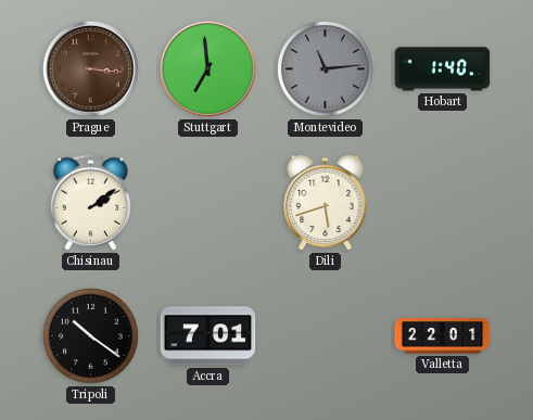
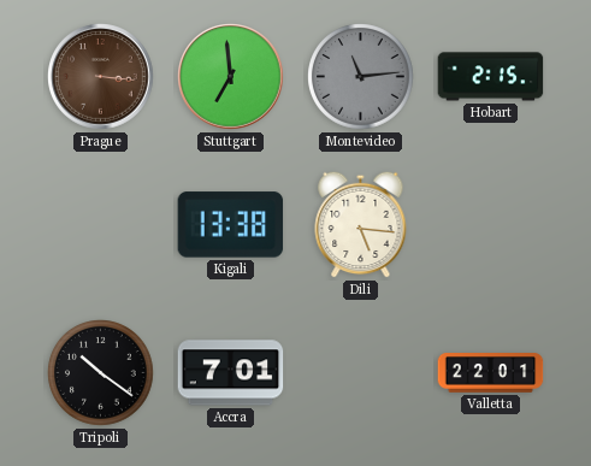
Hobart: 1:40 -> 2:15 (491, 77)
Chisinau: 2:09 -> none (90, 203)
Kigali: none -> 13:38 (231, 225)
Dili: 5:42 -> 5:16 (361, 224)
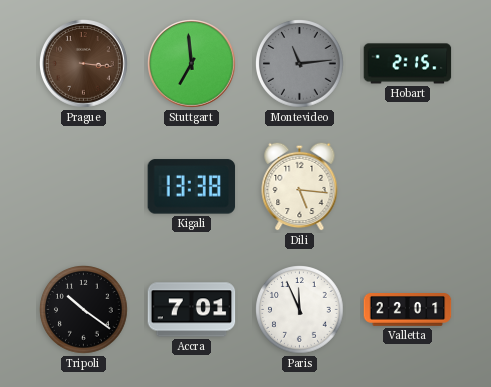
Paris: none -> 11:56 (300, 310)
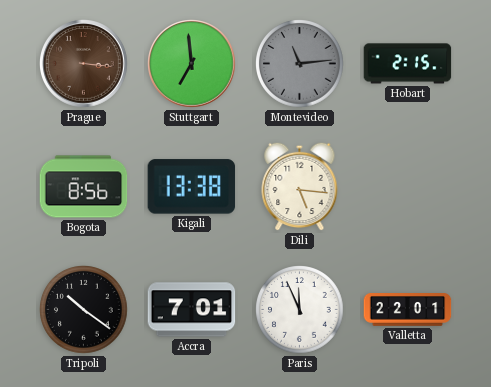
Bogota: none -> 8:56 (84, 187)
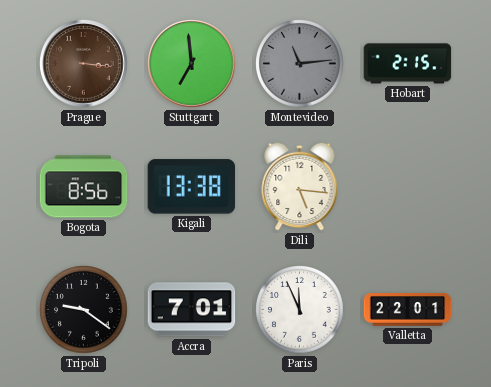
Tripoli: 10:21 -> 9:21 (84, 310)
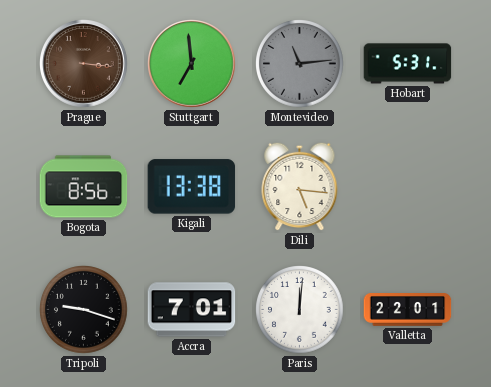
Hobart: 2:15 -> 5:31 (408, 64)
Tripoli: 9:21 -> 9:18 (84, 310)
Paris: 11:56 -> 12:01 (300, 310)
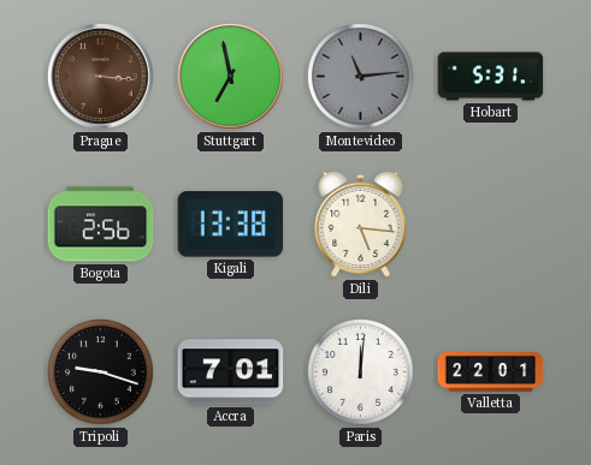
Stuttgart: 6:59 -> 6:58 (231, 77)
Bogota: 8:56 -> 2:56 (101, 225)
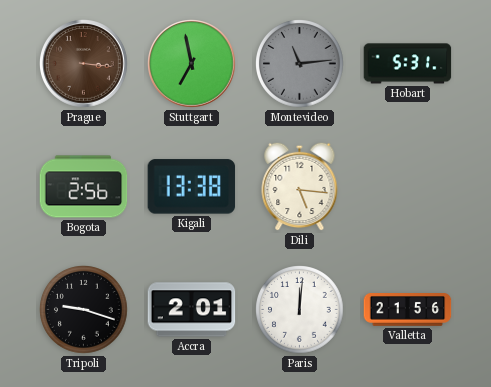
Accra: 7:01 -> 2:01 (192, 310)
Valletta: 22:01 -> 21:56 (408, 310)
